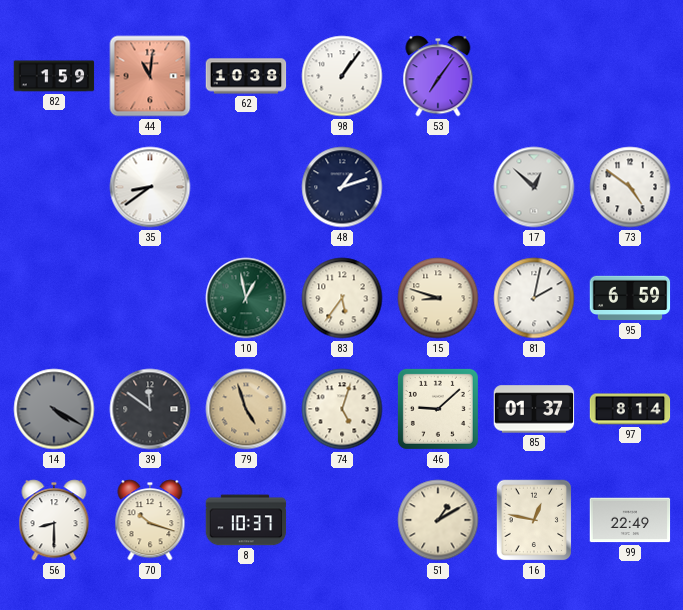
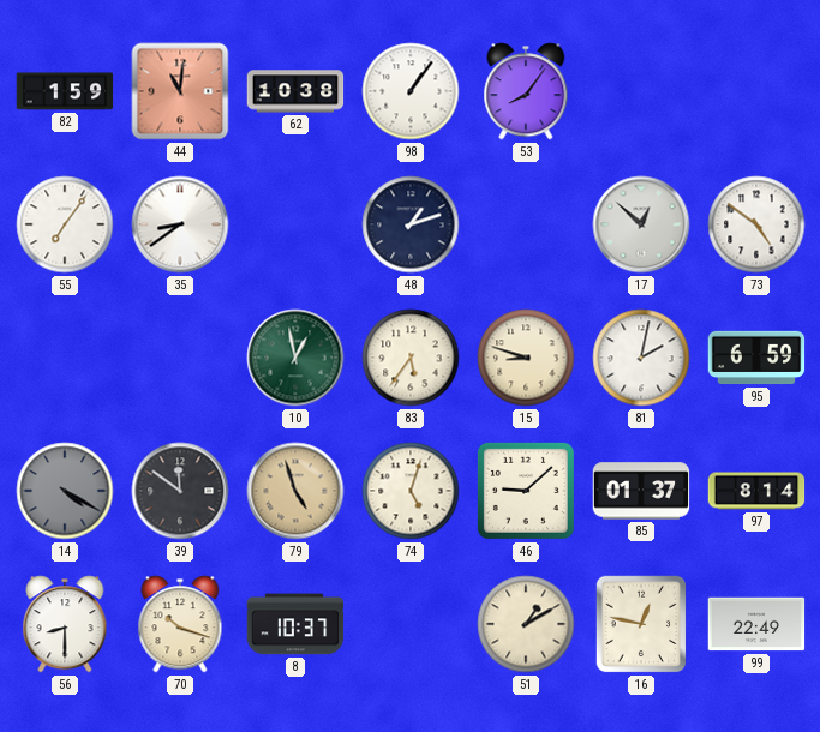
53: 7:06 -> 8:06 (526, 91)
55: none -> 7:06 (65, 224)
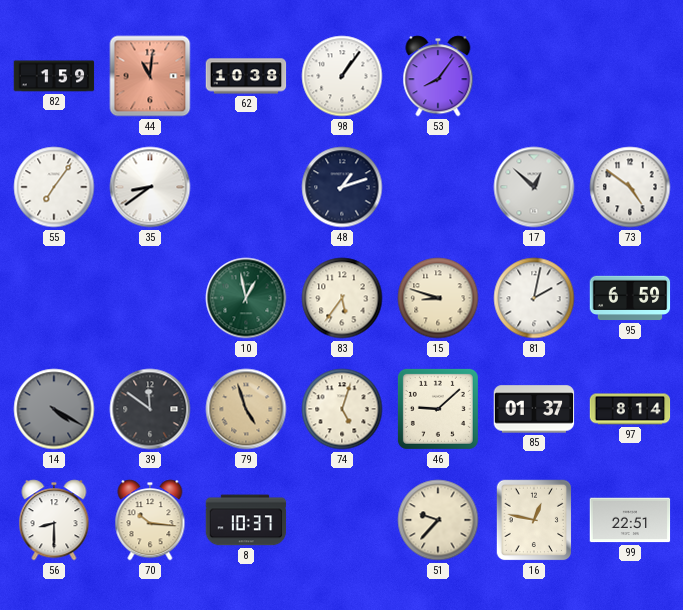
70: 10:18 -> 10:16 (150, 520)
51: 1:10 -> 9:37 (438, 520)
99: 22:49 -> 22:51 (630, 520)
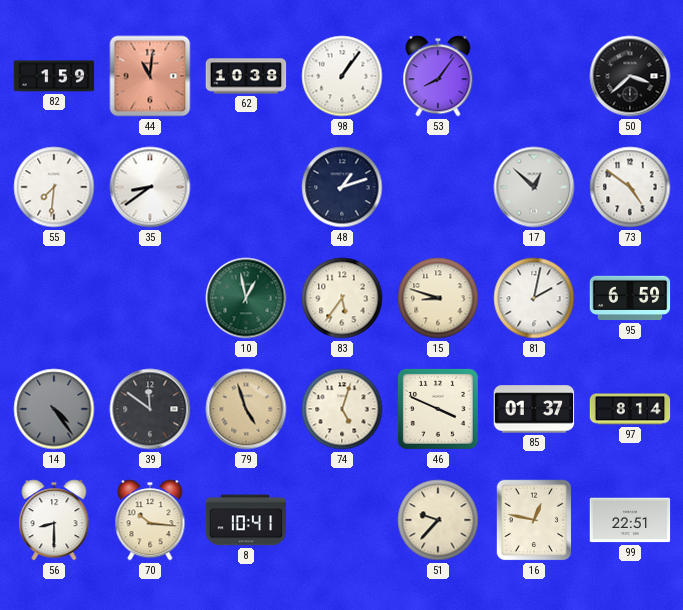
50: none -> 3:38 (630, 76)
55: 7:06 -> 7:31 (54, 187)
14: 4:20 -> 4:24 (54, 409)
46: 9:08 -> 3:49 (438, 409)
8: 10:37 -> 10:41 (246, 520)
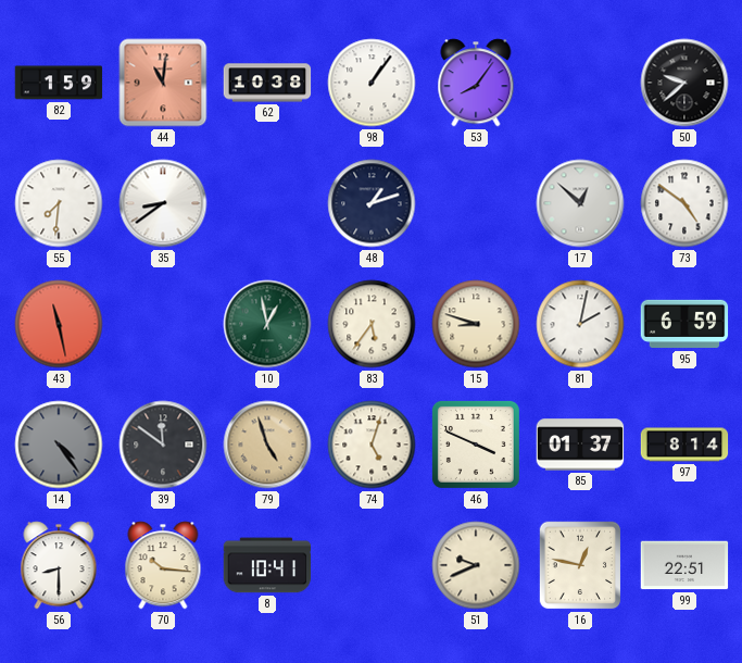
50: 3:38 -> 9:38 (684, 83)
43: none -> 11:28 (59, 324)
51: 9:37 -> 9:41 (476, 565)
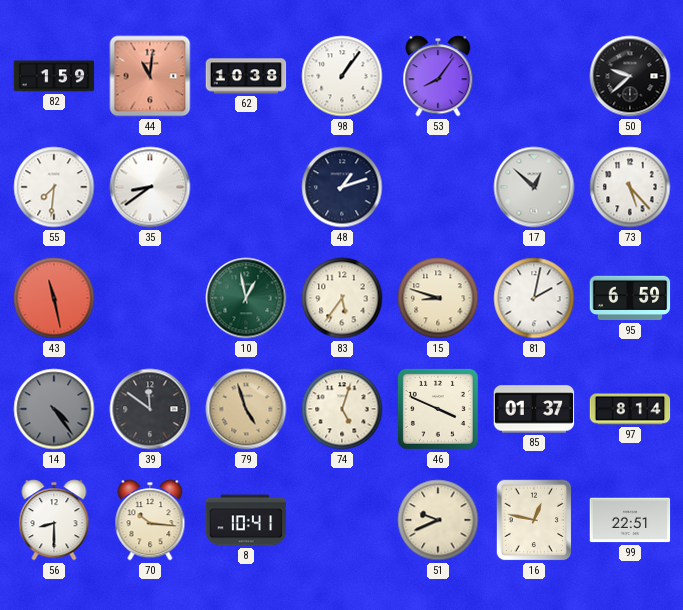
73: 4:51 -> 5:23 (630, 187)
